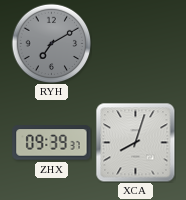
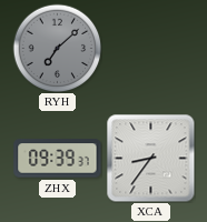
RYH: 7:10 -> 7:08 (57, 48)
XCA: 8:03 -> 8:36 (150, 158)
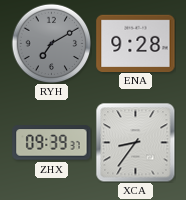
RYH: 7:08 -> 7:10 (51, 43)
ENA: none -> 9:28 (136, 43)
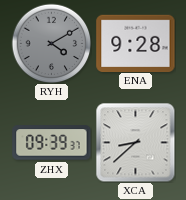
RYH: 7:10 -> 4:10 (51, 43)
XCA: 8:36 -> 8:38 (135, 142)
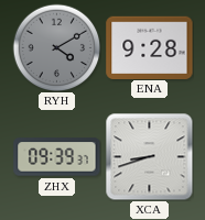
XCA: 8:38 -> 8:42 (149, 156)
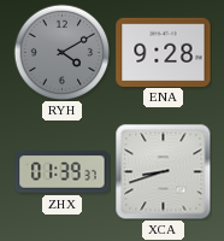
ZHX: 09:39 -> 01:39 (63, 172)
